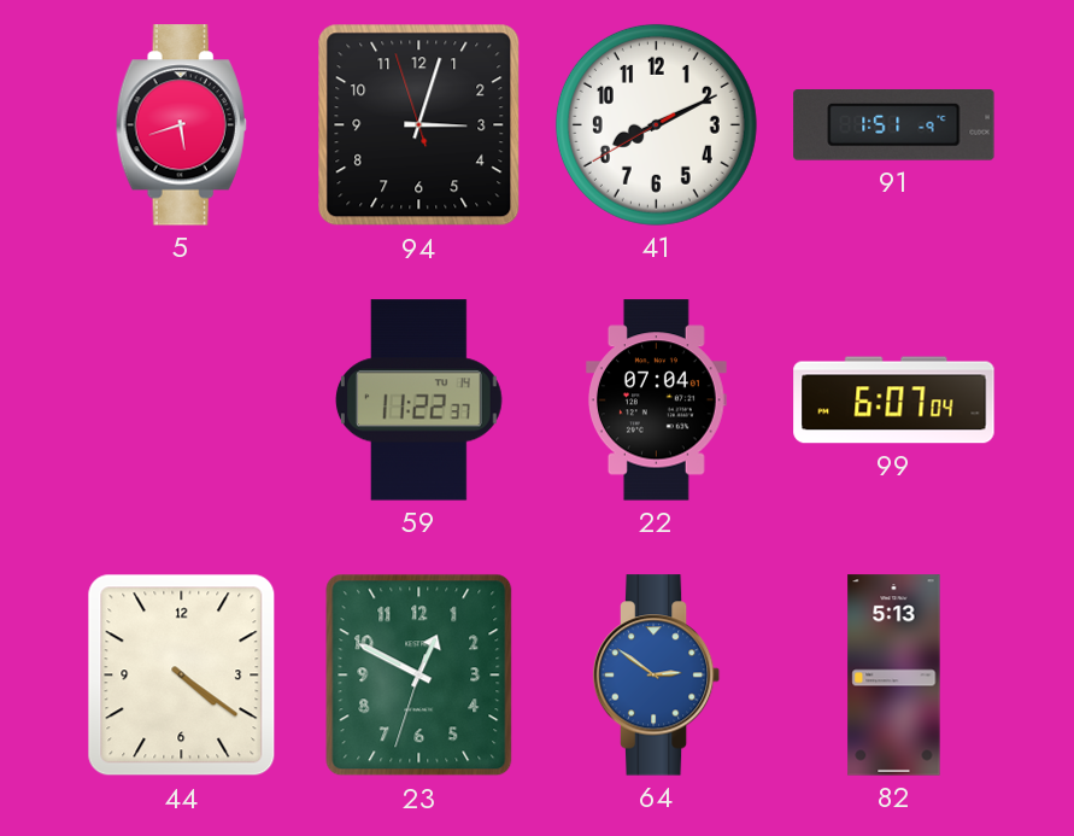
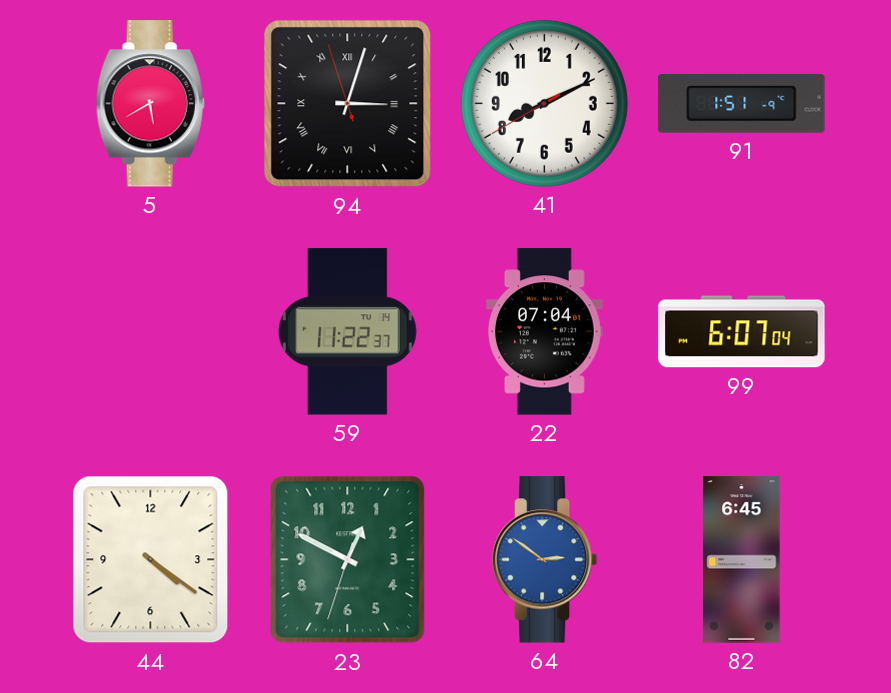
5: 5:42 -> 5:40 (150, 104)
94 numerals: Arabic -> Roman (348, 104)
82: 5:13 -> 6:45 (742, 560)
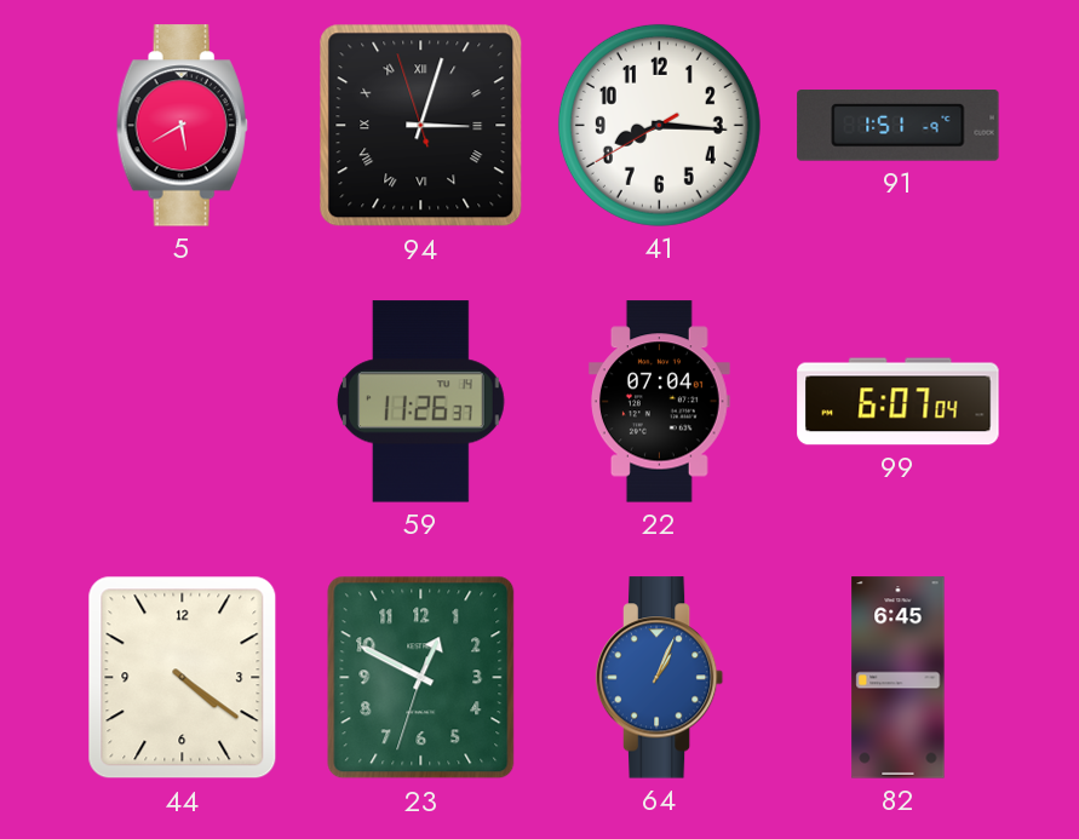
41: 8:10 -> 8:15 (659, 125)
59: 11:22 -> 11:26 (420, 402)
64: 2:51 -> 1:04 (660, 678)
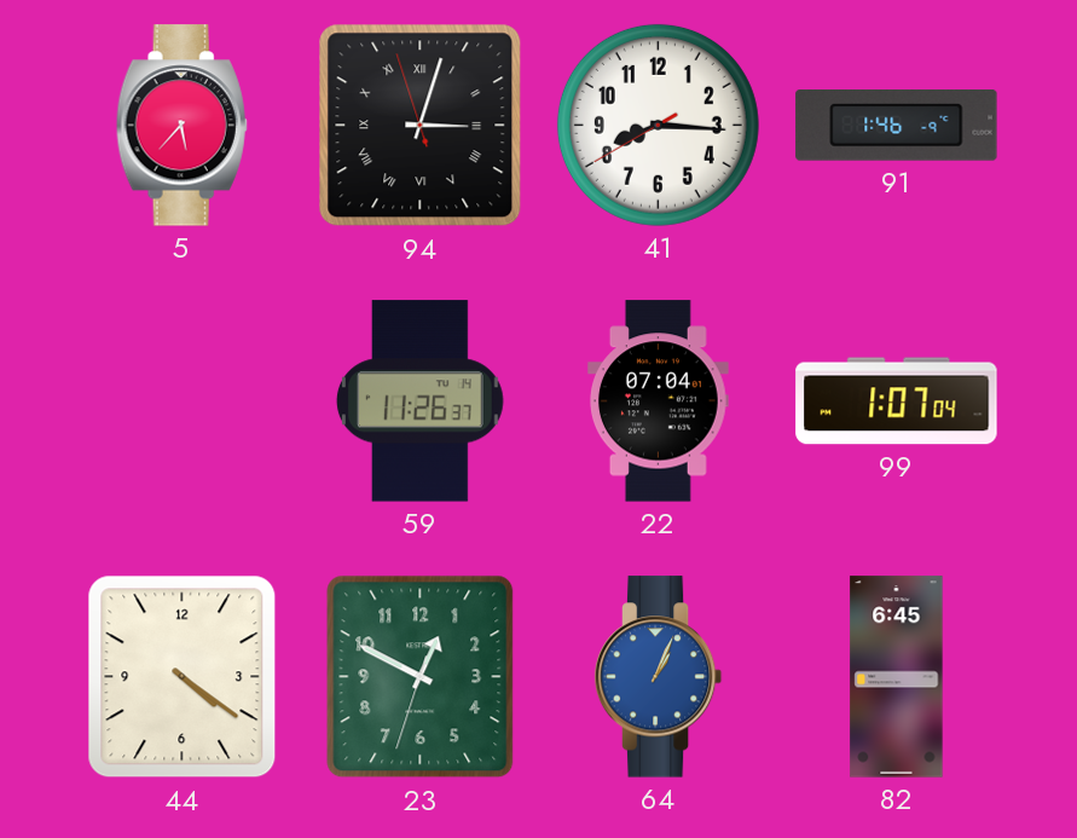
5: 5:40 -> 5:37 (181, 126)
91: 1:51 -> 1:46 (897, 126)
99: 6:07 -> 1:07 (897, 401)
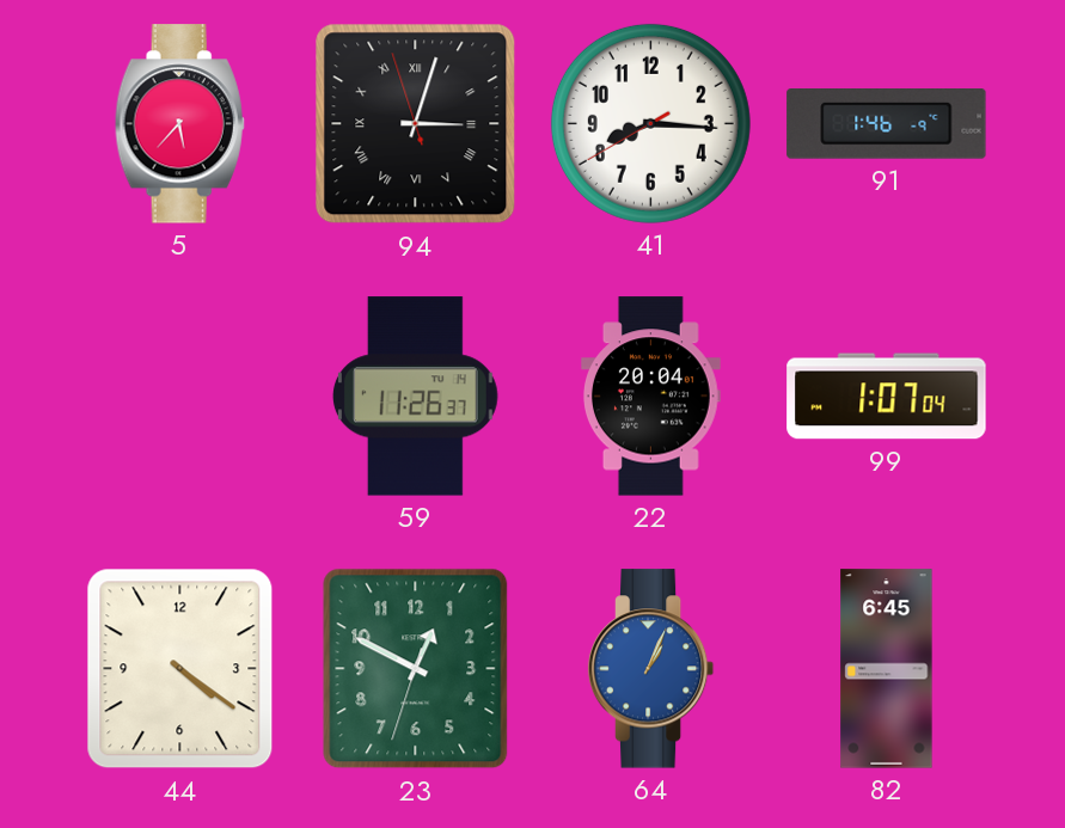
22: 07:04 -> 20:04 (650, 397)
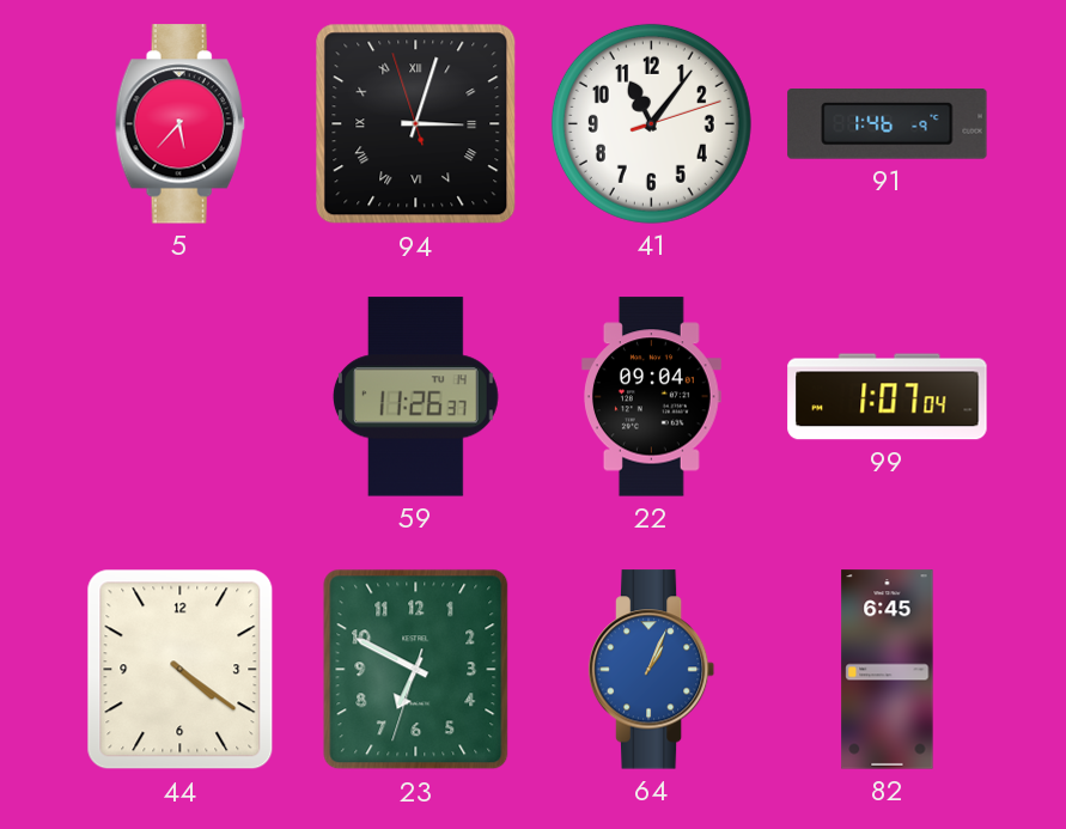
41: 8:15 -> 11:06 (651, 123)
22: 20:04 -> 09:04 (651, 397)
23: 12:49 -> 6:49 (416, 670)
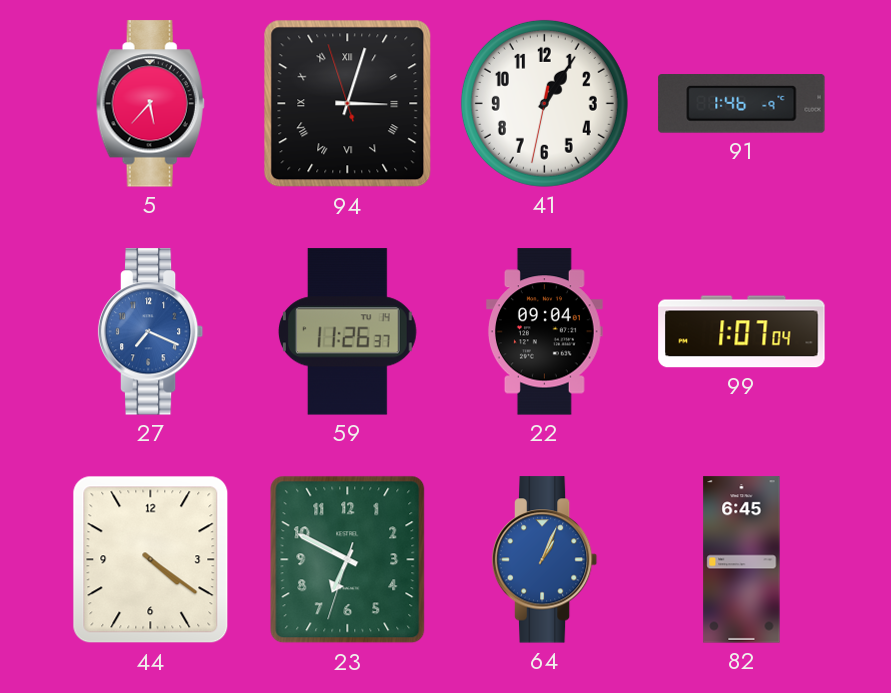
41: 11:06 -> 1:05 (544, 103)
27: none -> 7:19 (151, 332)
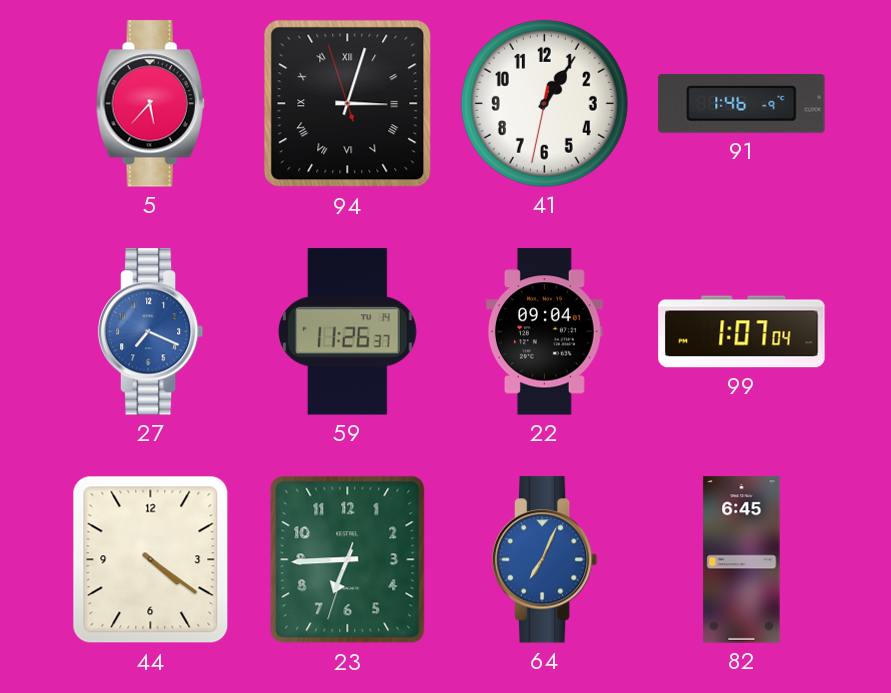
23: 6:49 -> 6:44 (348, 560)
64: 1:04 -> 7:04 (545, 560)
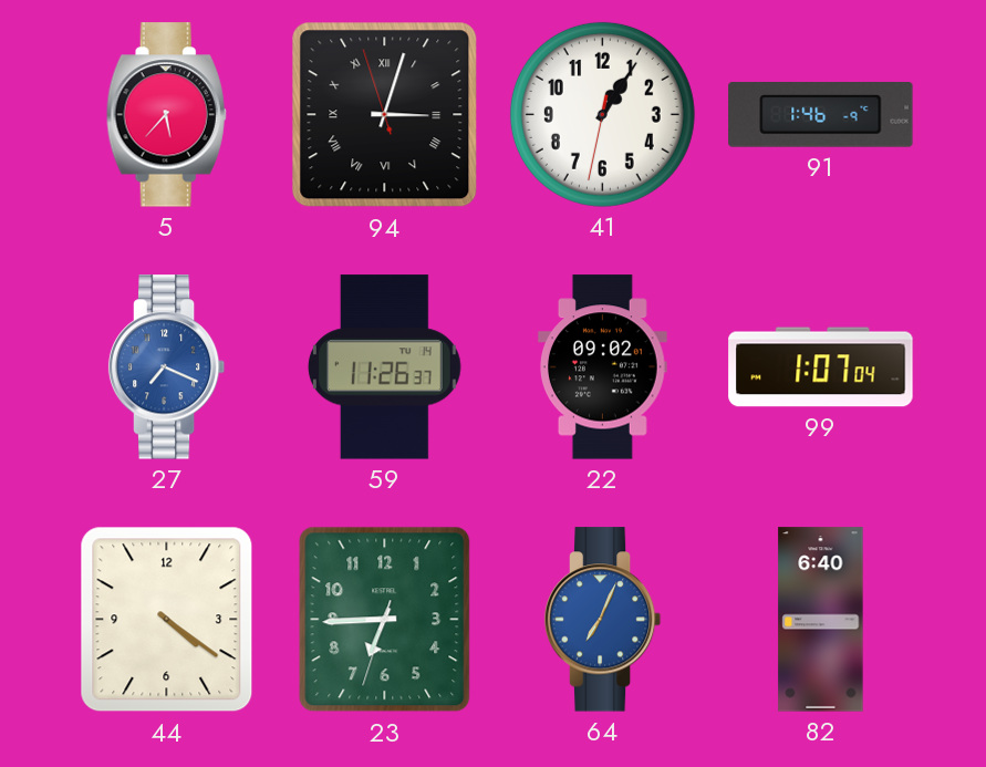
22: 09:04 -> 09:02 (602, 367)
82: 6:45 -> 6:40 (821, 620)
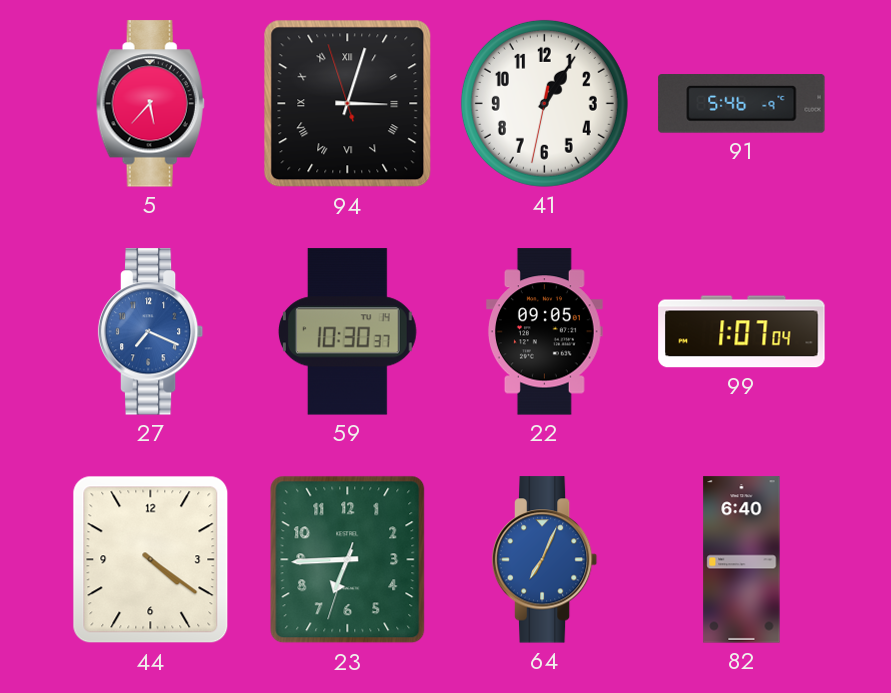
91: 1:46 -> 5:46 (742, 104)
59: 11:26 -> 10:30 (347, 332)
22: 09:02 -> 09:05 (544, 332)
